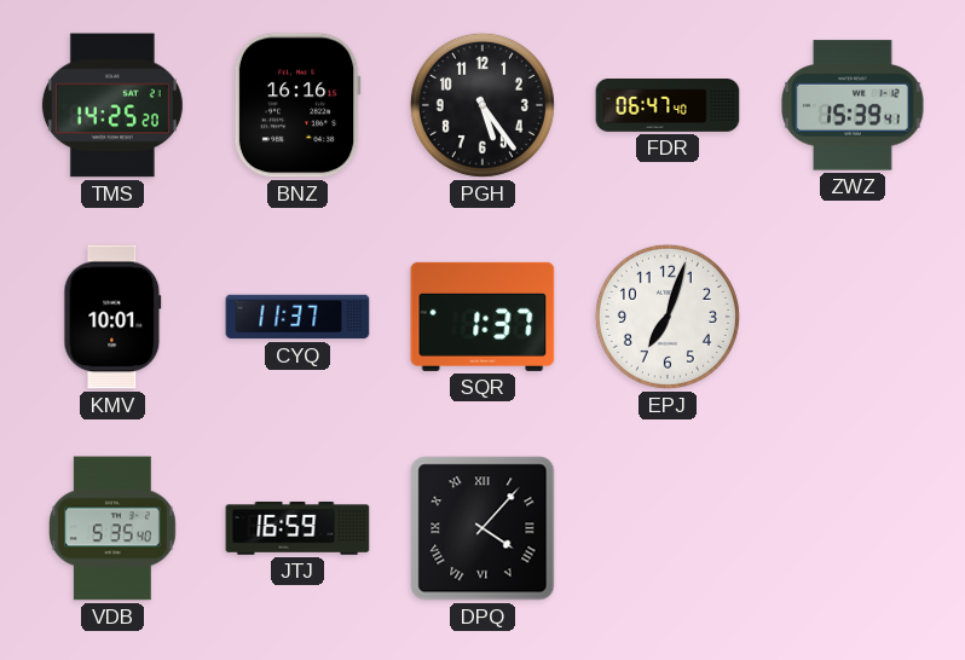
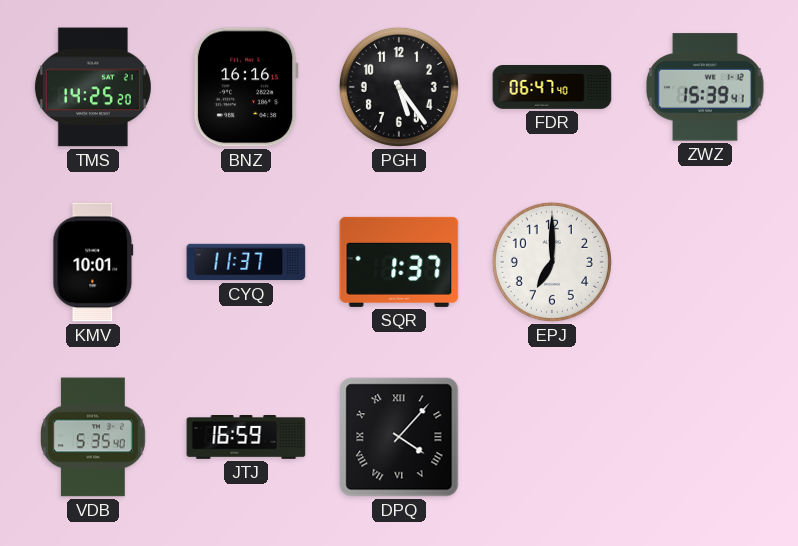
EPJ: 7:03 -> 7:00 (552, 262)
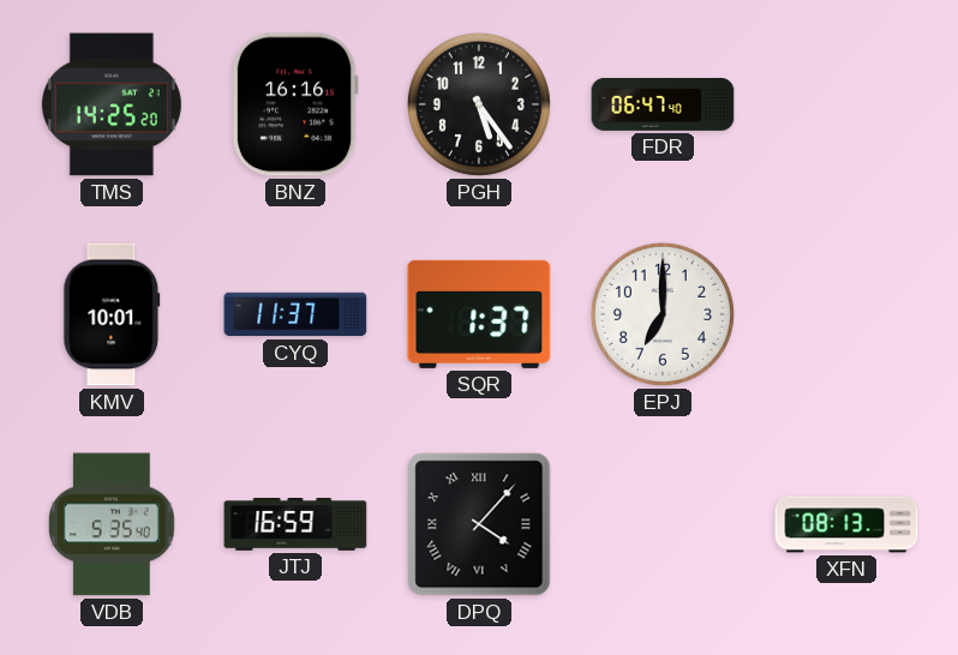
ZWZ: 15:39 -> none (706, 87)
XFN: none -> 08:13 (846, 524)
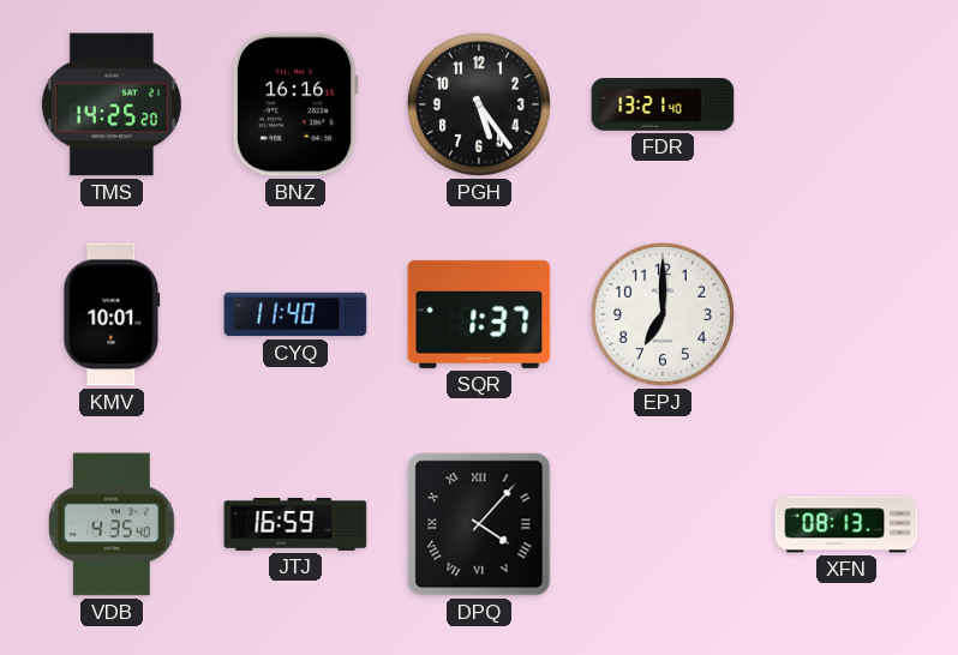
FDR: 06:47 -> 13:21 (663, 106)
CYQ: 11:37 -> 11:40 (295, 314)
VDB: 5:35 -> 4:35 (113, 524)
